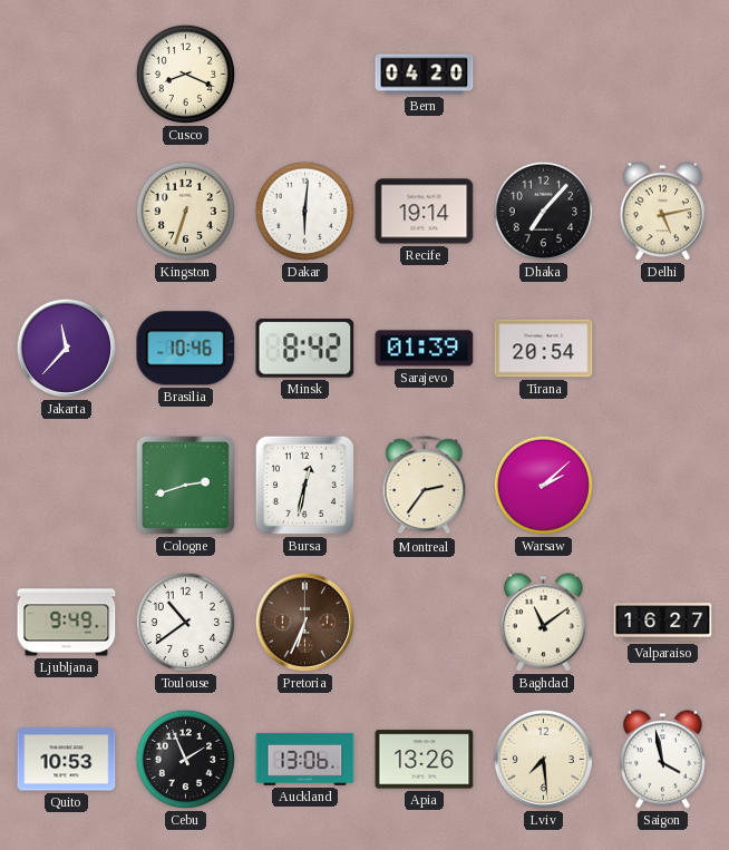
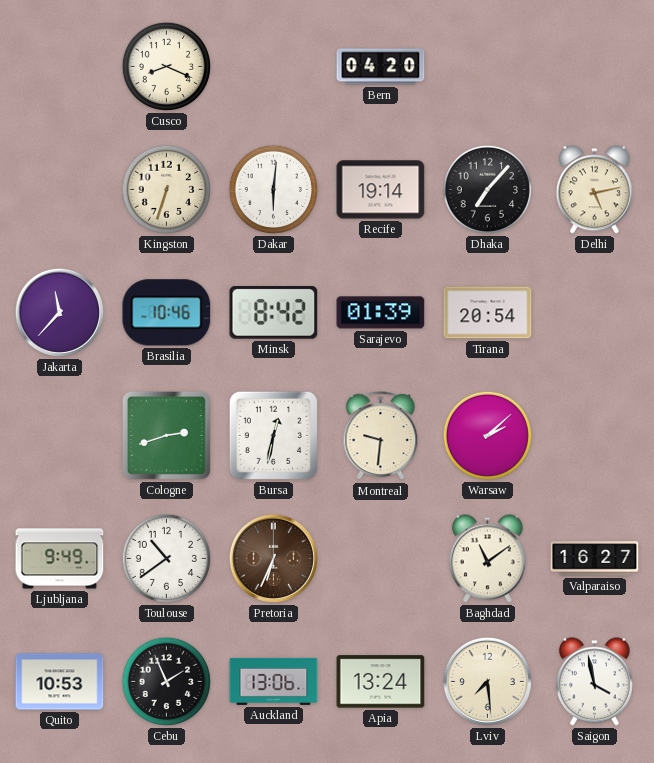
Montreal: 2:36 -> 9:31 (381, 436)
Apia: 13:26 -> 13:24 (381, 682)
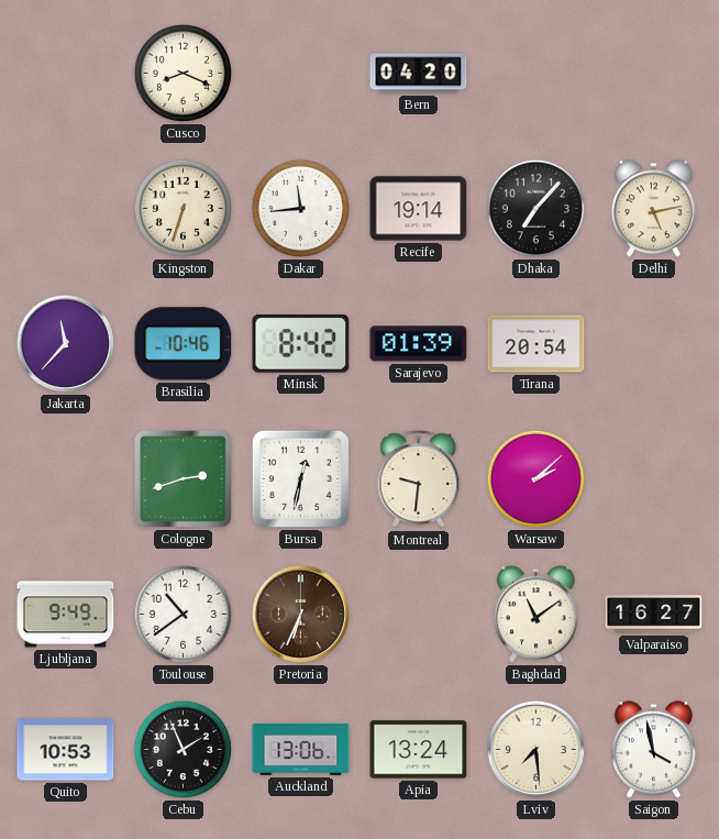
Dakar: 6:01 -> 11:44 (300, 208)
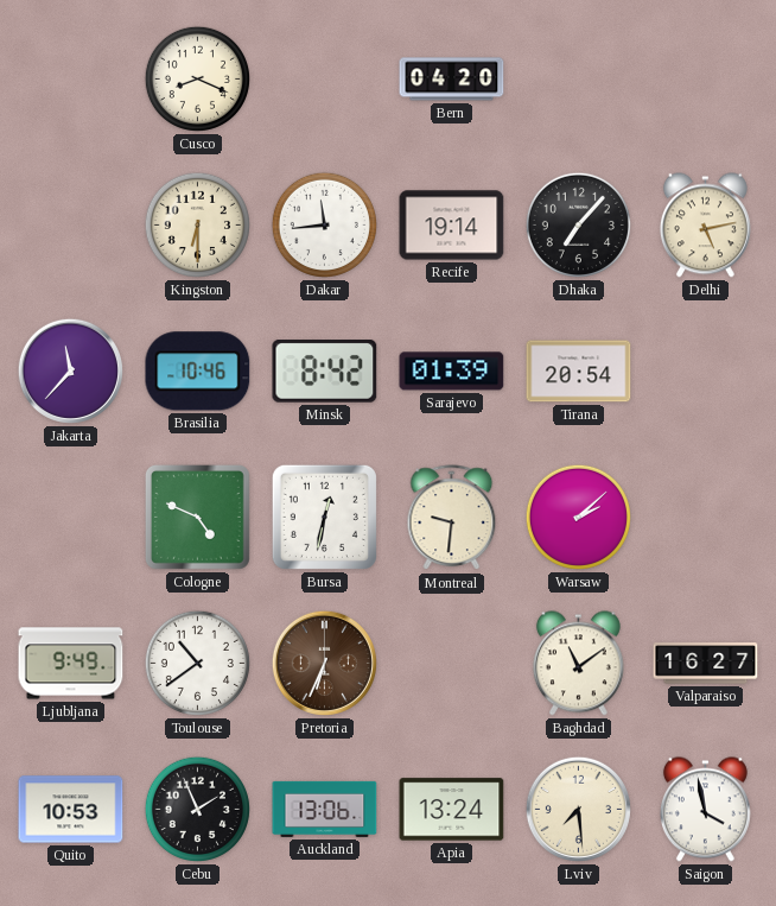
Kingston: 6:33 -> 6:30 (197, 224)
Cologne: 2:42 -> 4:49 (197, 517)
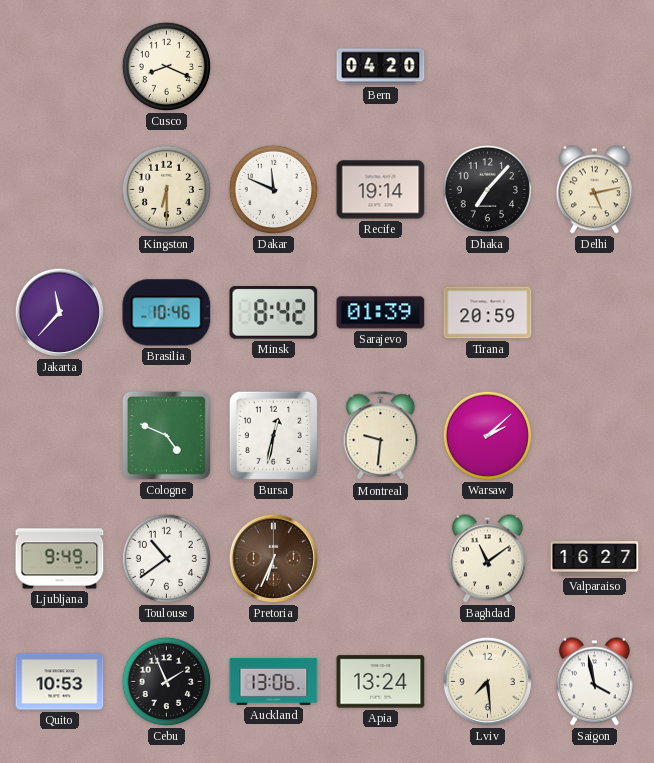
Dakar: 11:44 -> 11:49 (273, 189)
Tirana: 20:54 -> 20:59 (488, 313)
